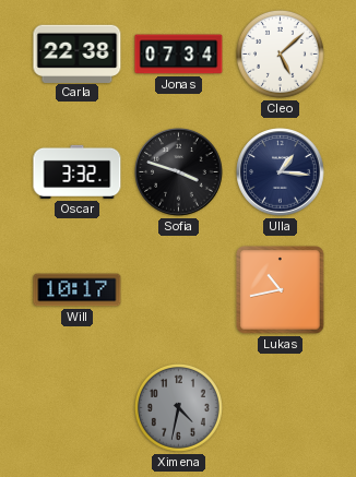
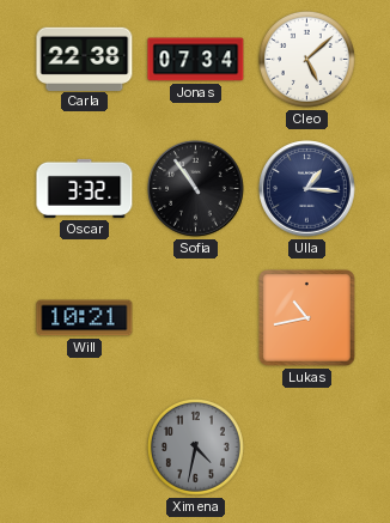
Sofia: 3:48 -> 10:54 (196, 189)
Will: 10:17 -> 10:21 (85, 318)
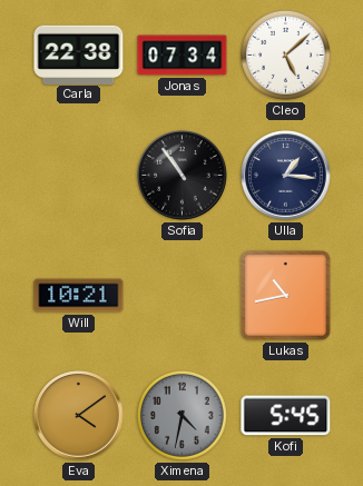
Oscar: 3:32 -> none (85, 188)
Eva: none -> 4:09 (79, 416)
Kofi: none -> 5:45 (286, 416)
